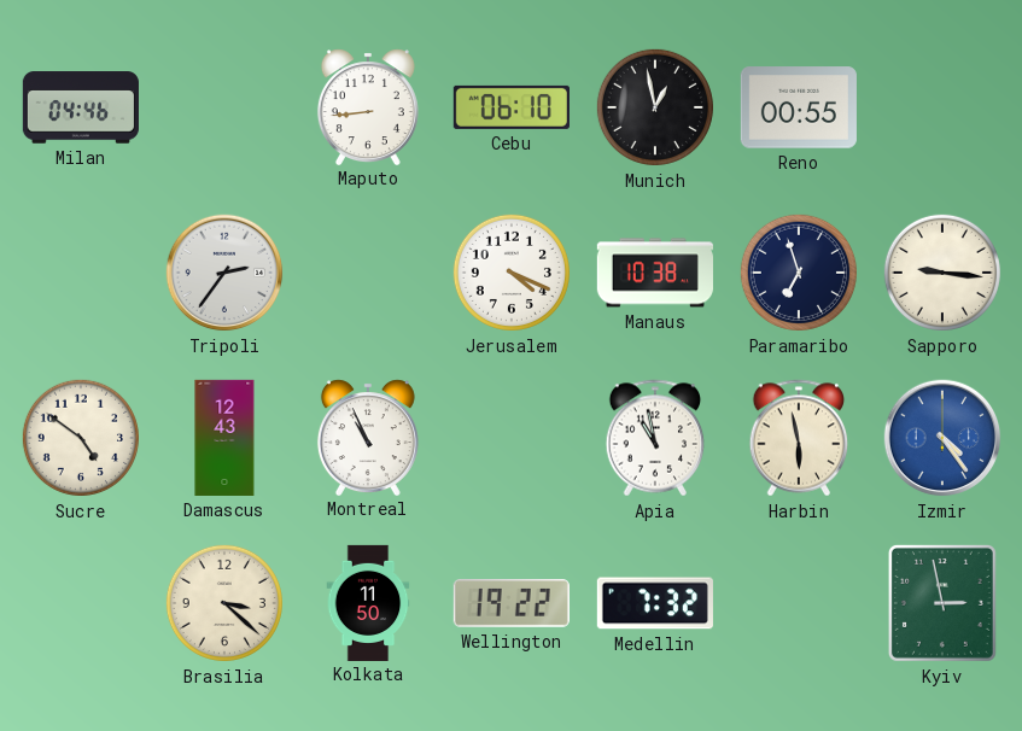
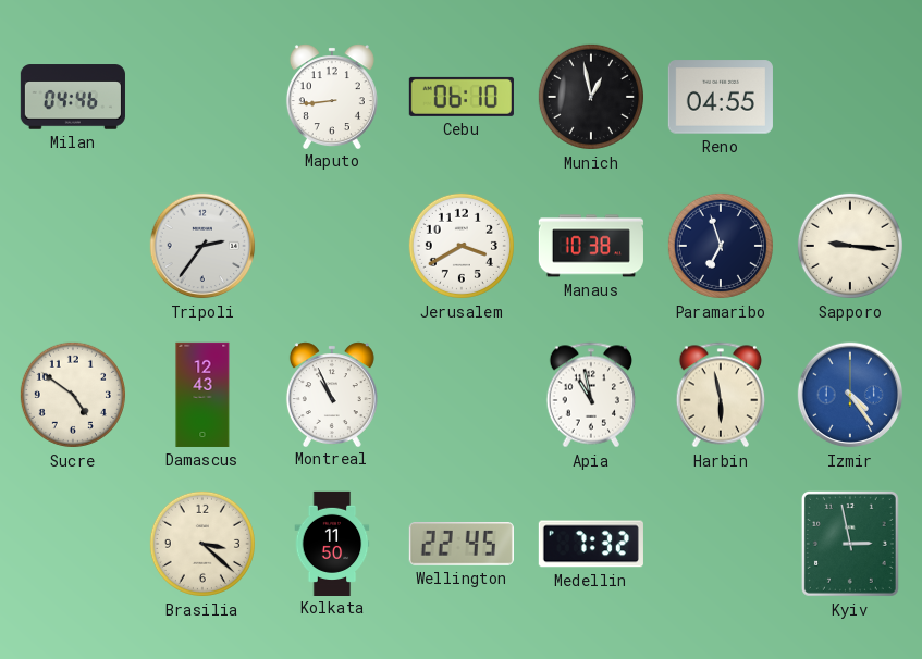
Reno: 00:55 -> 04:55 (721, 97)
Jerusalem: 4:19 -> 3:40 (462, 246)
Wellington: 19:22 -> 22:45 (462, 545)
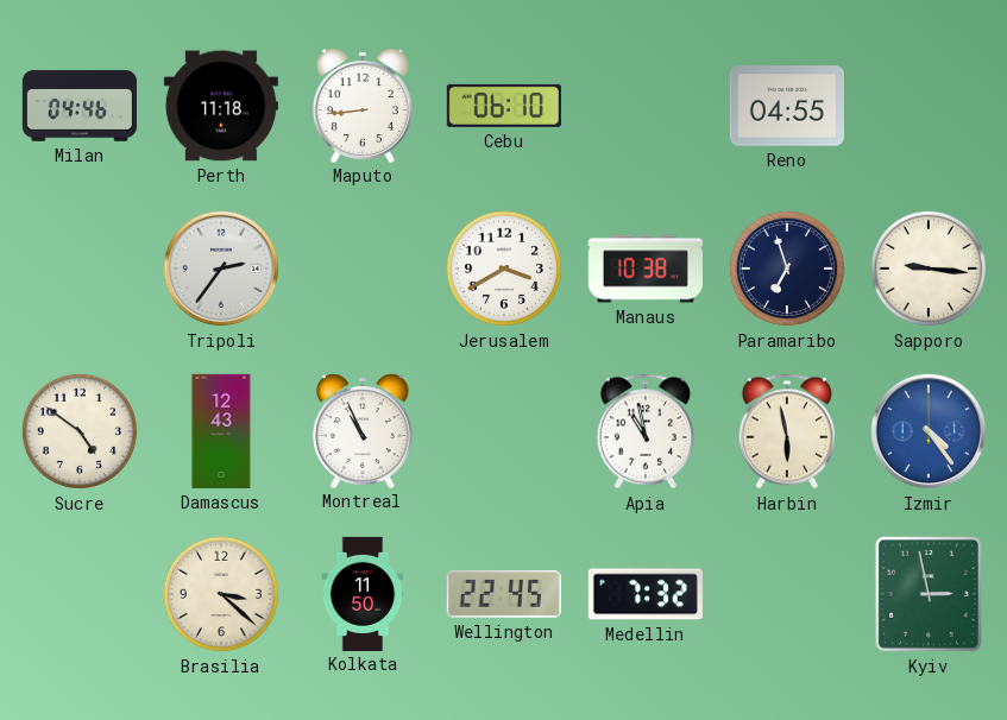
Perth: none -> 11:18 (221, 106)
Munich: 12:58 -> none (591, 97)
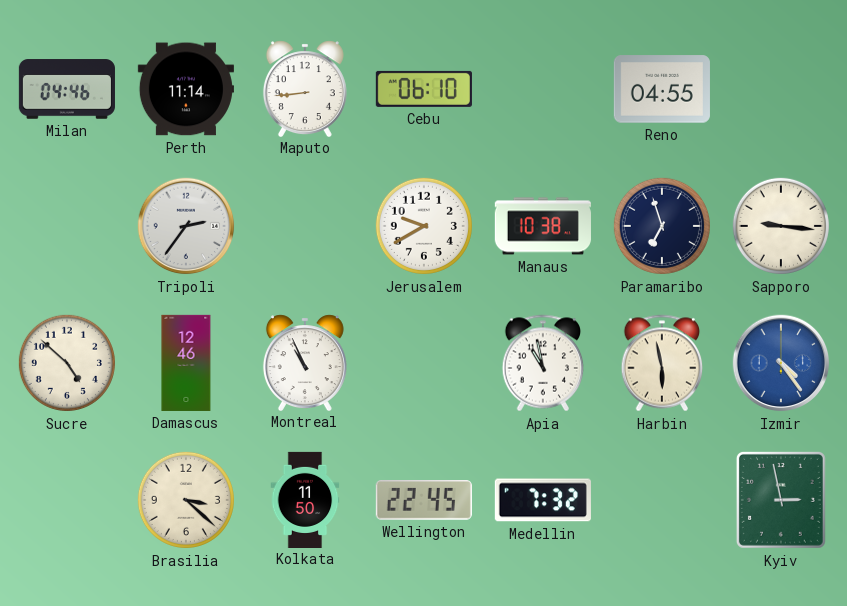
Perth: 11:18 -> 11:14 (186, 89)
Jerusalem: 3:40 -> 9:40 (424, 226)
Sucre: 4:51 -> 4:52 (67, 363)
Damascus: 12:43 -> 12:46 (186, 363)
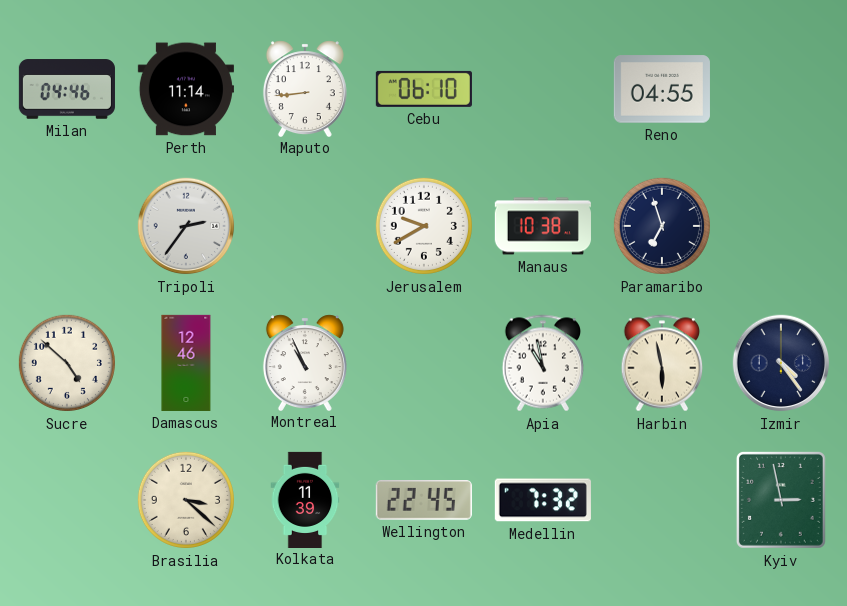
Sapporo: 9:16 -> none (781, 226)
Izmir dial: blue -> navy (781, 363)
Kolkata: 11:50 -> 11:39 (305, 499)
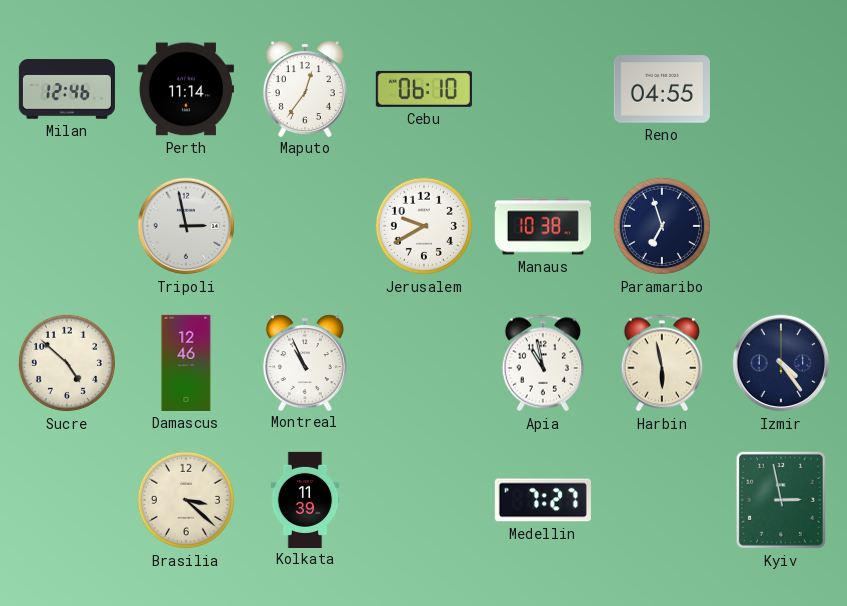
Milan: 04:46 -> 12:46 (67, 89)
Maputo: 8:44 -> 12:36 (305, 88)
Tripoli: 2:36 -> 2:58 (186, 226)
Wellington: 22:45 -> none (424, 501)
Medellin: 7:32 -> 7:27 (543, 500)
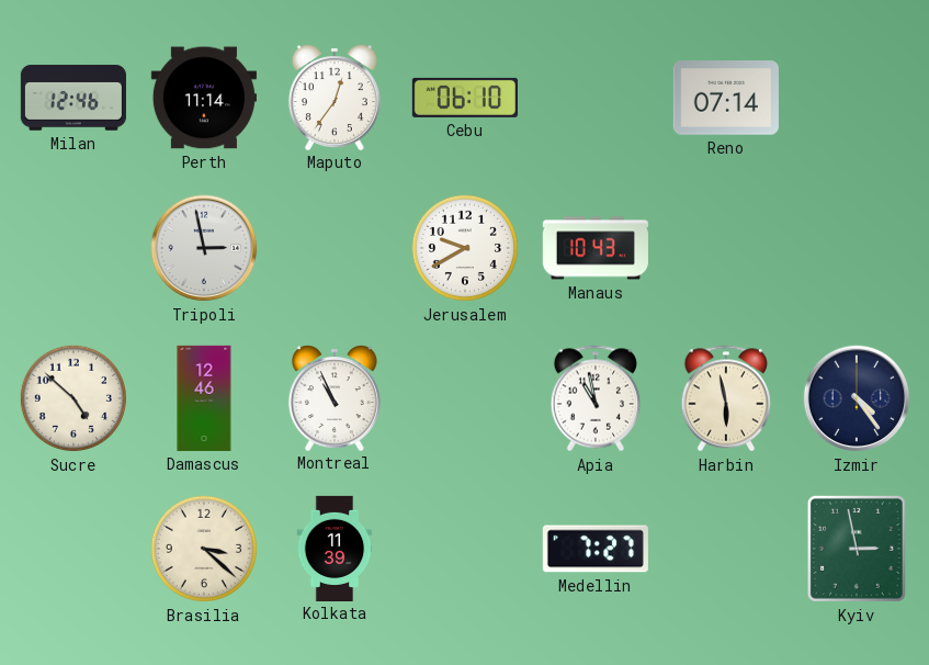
Reno: 04:55 -> 07:14 (726, 98)
Manaus: 10:38 -> 10:43 (596, 248)
Paramaribo: 6:57 -> none (662, 226)
